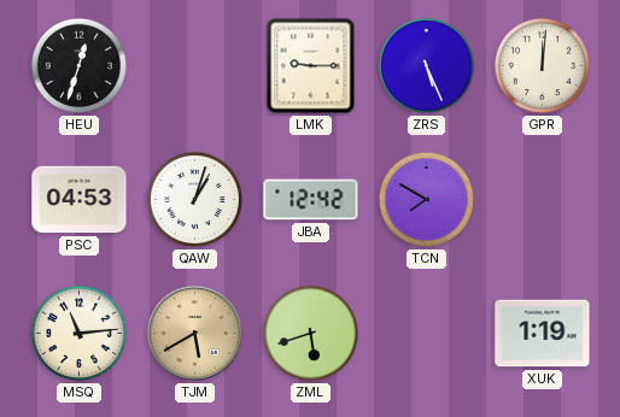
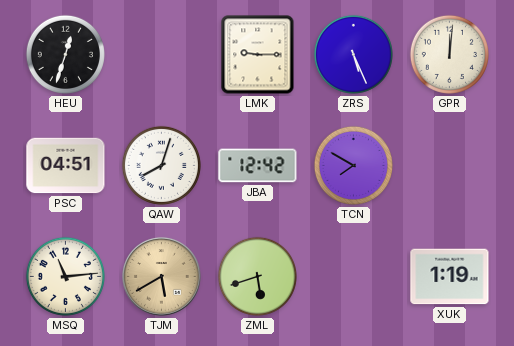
PSC: 04:53 -> 04:51 (66, 166)
QAW: 1:03 -> 8:03 (161, 165)
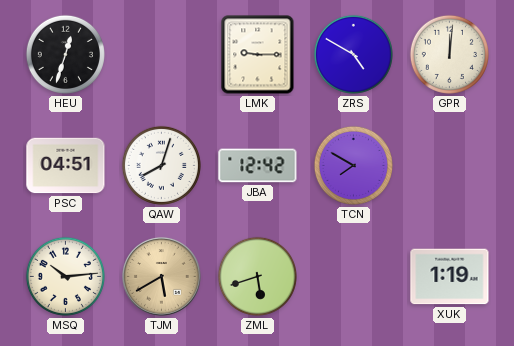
ZRS: 5:26 -> 4:50 (353, 54)
MSQ: 11:14 -> 10:14 (65, 276)
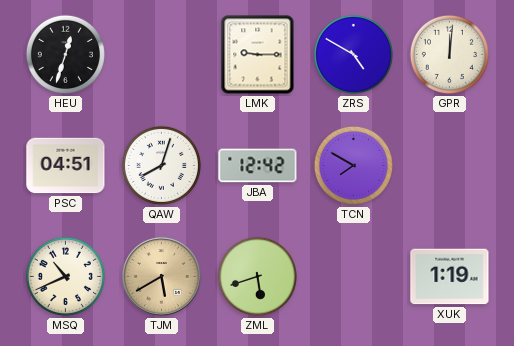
MSQ: 10:14 -> 10:41 (65, 276)
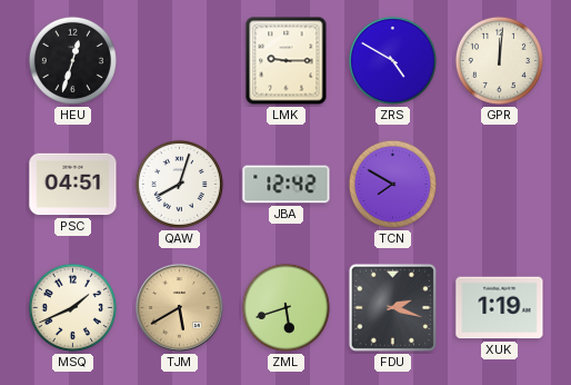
MSQ: 10:41 -> 1:41 (72, 307)
FDU: none -> 2:18 (392, 307)
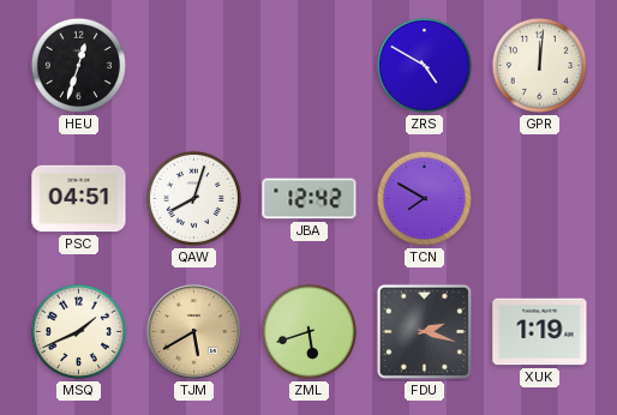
LMK: 9:15 -> none (287, 61)
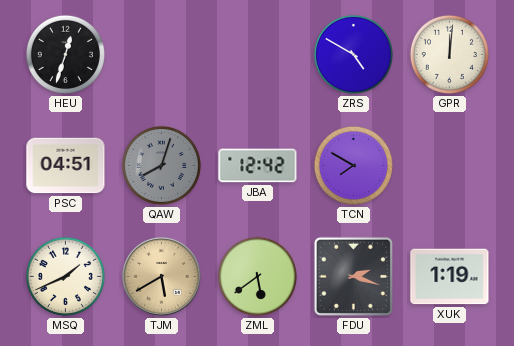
QAW dial: white -> grey (161, 165)
ZML: 5:42 -> 5:39 (257, 276)
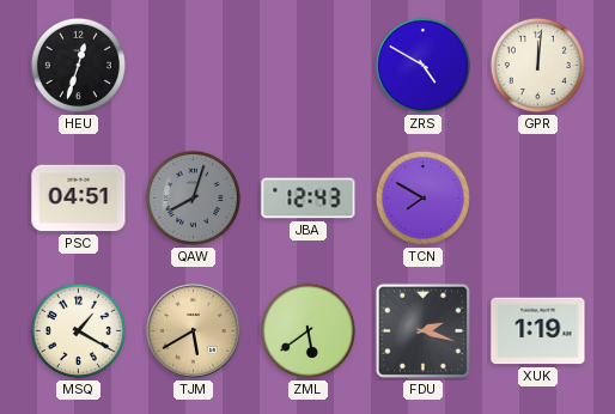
JBA: 12:42 -> 12:43 (309, 199)
MSQ: 1:41 -> 1:20 (78, 330)
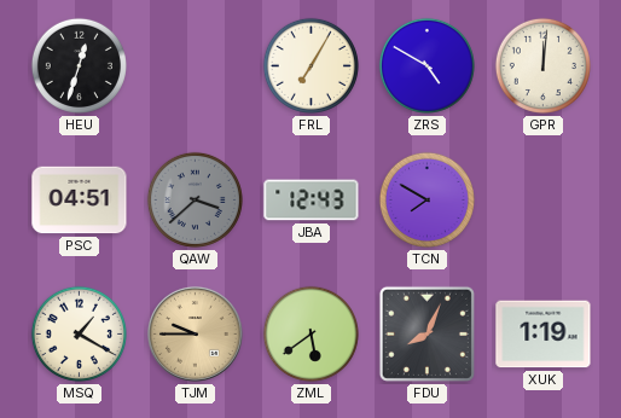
FRL: none -> 7:05 (310, 65)
QAW: 8:03 -> 3:38 (195, 199)
TJM: 5:40 -> 9:45 (195, 333)
FDU: 2:18 -> 8:04 (426, 333)
